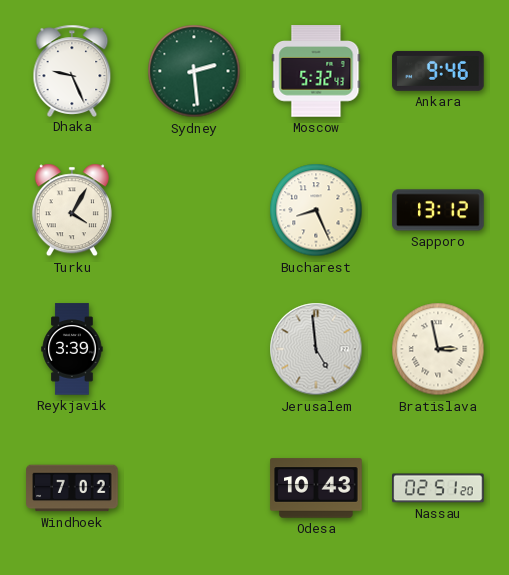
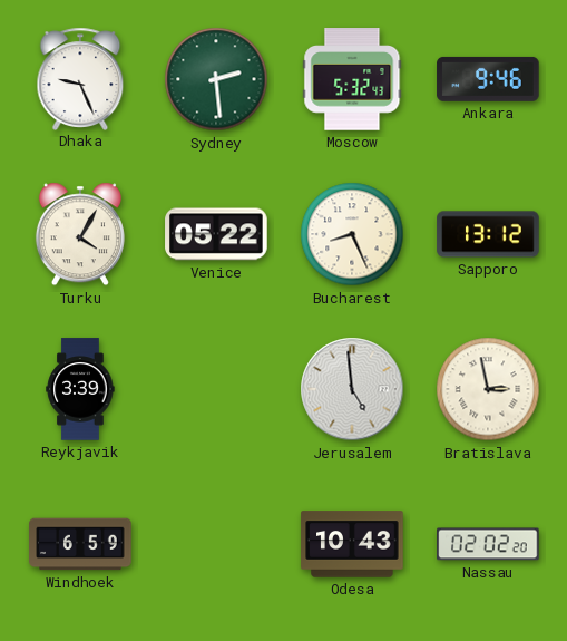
Venice: none -> 05:22 (216, 234)
Windhoek: 7:02 -> 6:59 (80, 544)
Nassau: 02:51 -> 02:02 (488, 544)
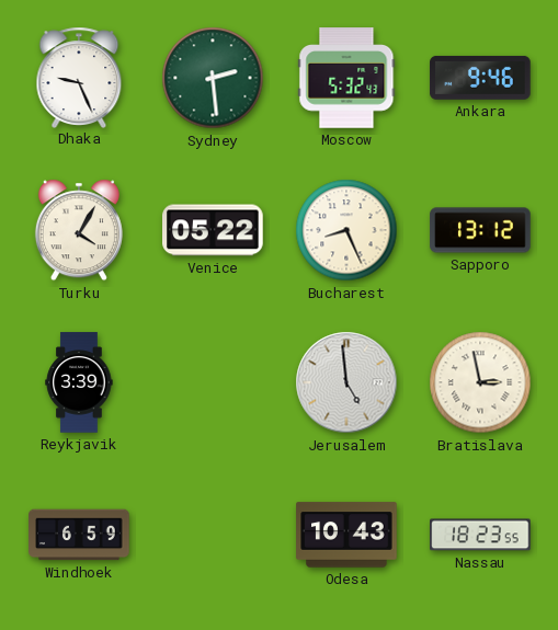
Nassau: 02:02 -> 18:23 (480, 535)
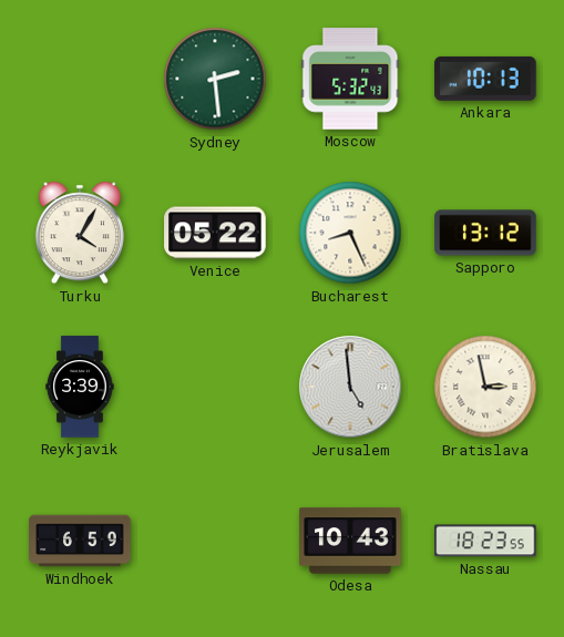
Dhaka: 9:26 -> none (79, 77)
Ankara: 9:46 -> 10:13 (485, 79)
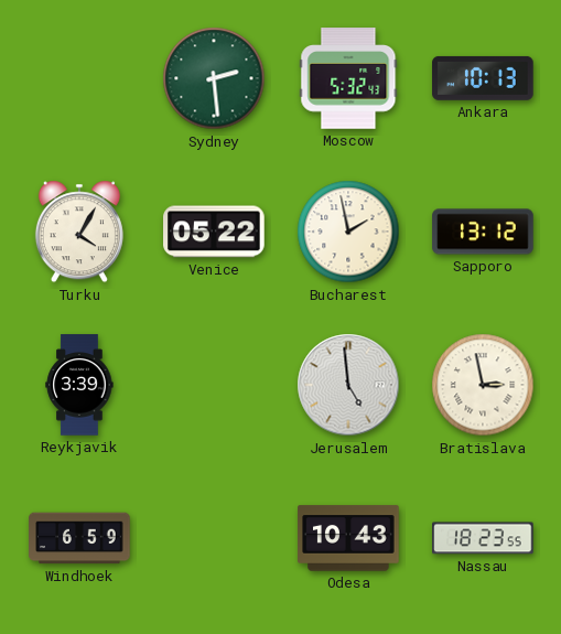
Bucharest: 8:26 -> 1:58 (348, 232)
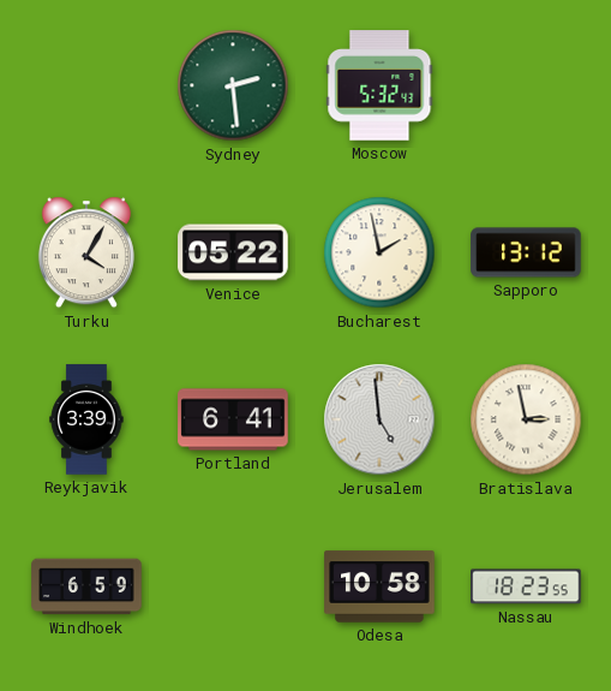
Ankara: 10:13 -> none (483, 78)
Portland: none -> 6:41 (233, 419)
Odesa: 10:43 -> 10:58 (379, 586)
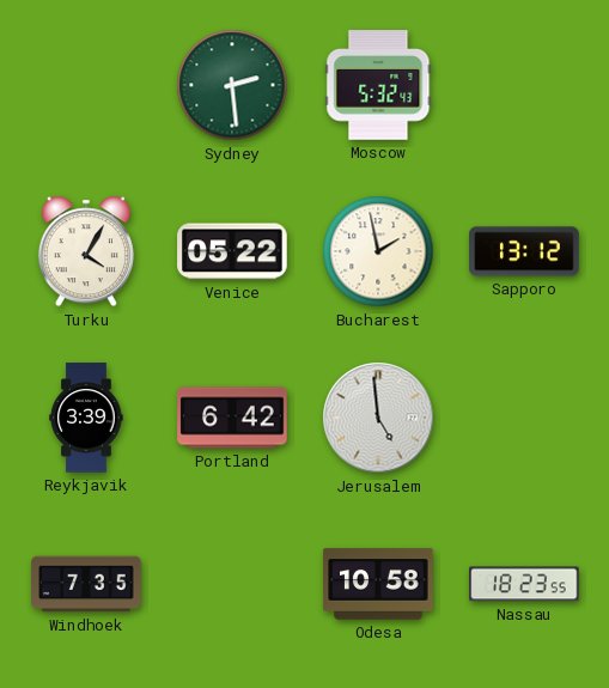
Portland: 6:41 -> 6:42 (232, 418)
Bratislava: 2:58 -> none (526, 419)
Windhoek: 6:59 -> 7:35 (86, 584)
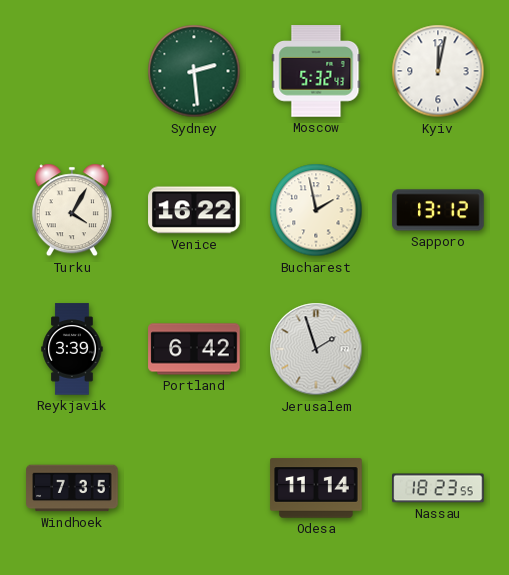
Kyiv: none -> 12:02 (438, 71)
Venice: 05:22 -> 16:22 (194, 210)
Jerusalem: 4:59 -> 1:57 (316, 349)
Odesa: 10:58 -> 11:14 (316, 488)
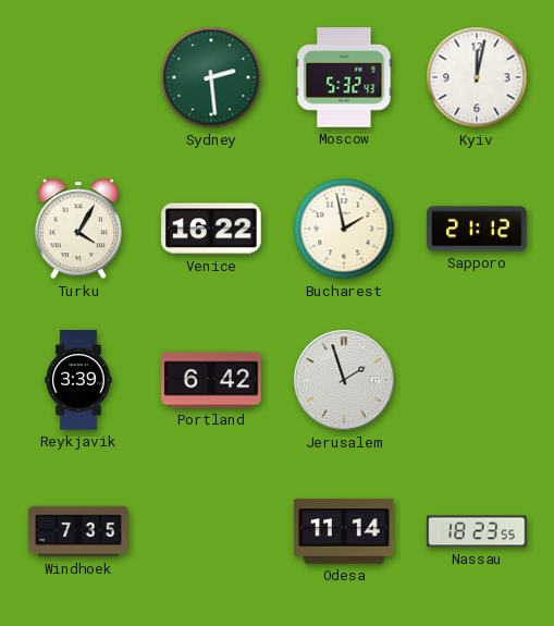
Sapporo: 13:12 -> 21:12 (477, 229)
